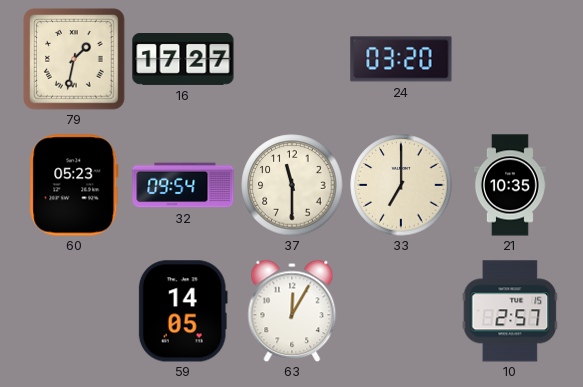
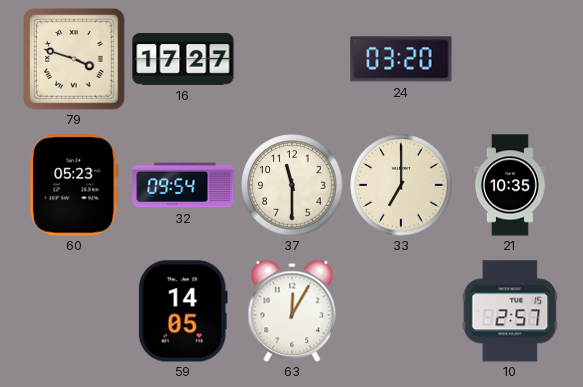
79: 1:32 -> 3:48 (74, 59)
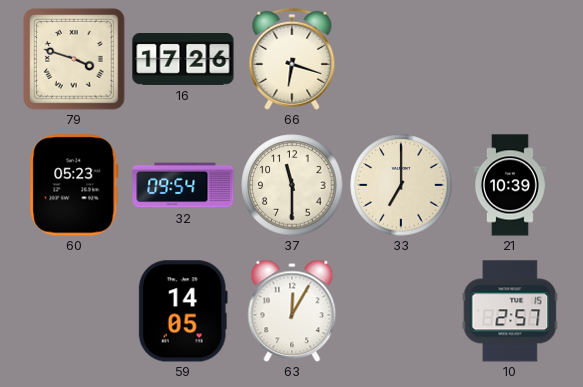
16: 17:27 -> 17:26 (183, 60)
66: none -> 6:18 (292, 59)
24: 03:20 -> none (401, 59)
21: 10:35 -> 10:39 (510, 185)
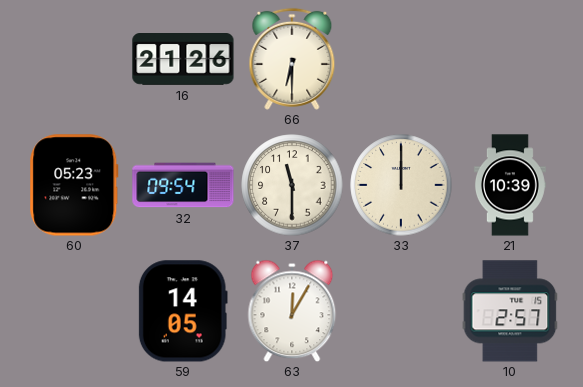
79: 3:48 -> none (74, 59)
16: 17:26 -> 21:26 (183, 60)
66: 6:18 -> 6:30 (292, 59)
33: 7:00 -> 12:00 (401, 185)
